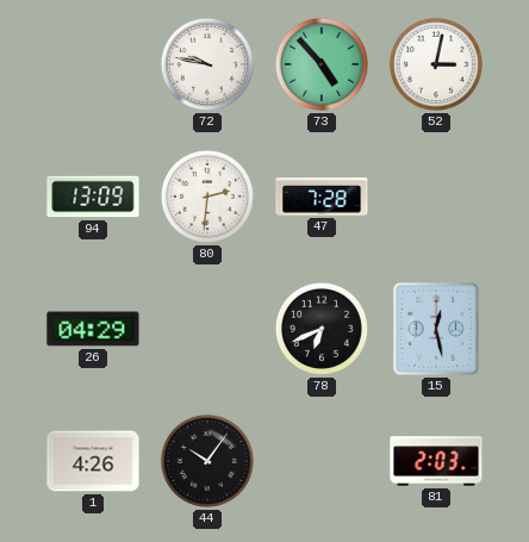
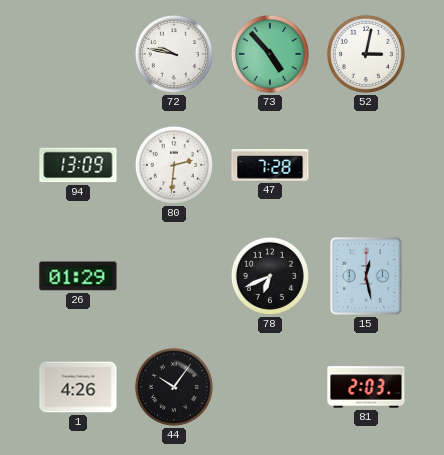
26: 04:29 -> 01:29 (78, 276)
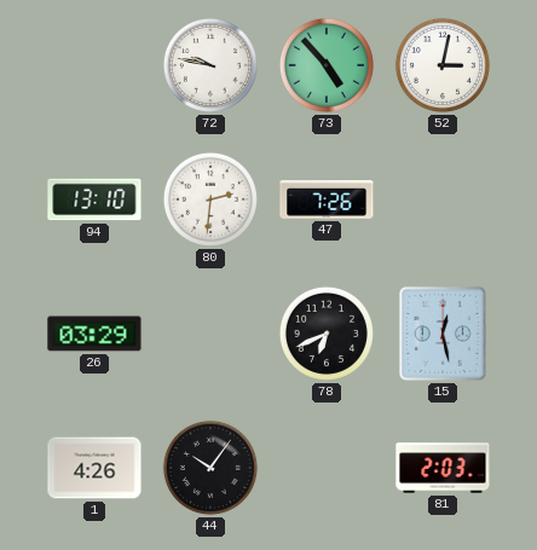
94: 13:09 -> 13:10 (94, 199)
47: 7:28 -> 7:26 (327, 201)
26: 01:29 -> 03:29 (94, 334)
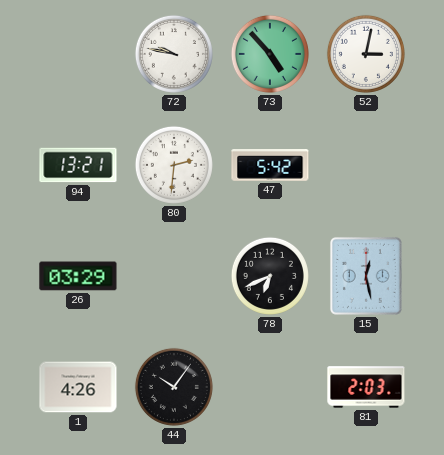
94: 13:10 -> 13:21 (78, 165)
47: 7:26 -> 5:42 (270, 166)
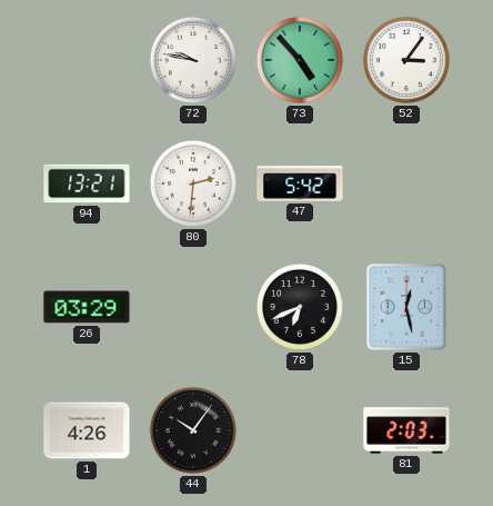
52: 3:02 -> 3:06 (406, 60)
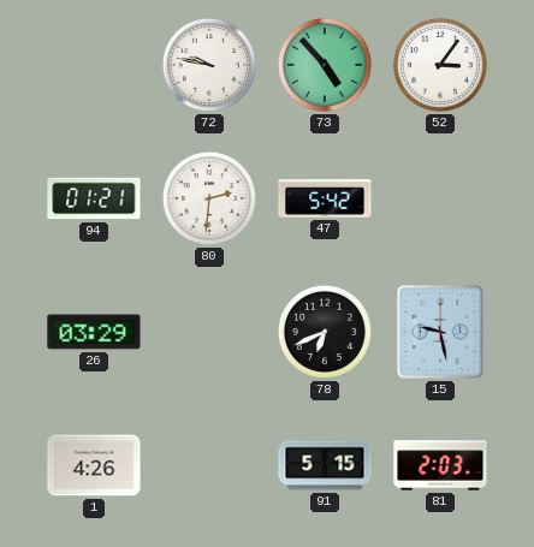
94: 13:21 -> 01:21 (94, 198)
15: 12:28 -> 9:28 (440, 332)
44: 10:06 -> none (193, 430)
91: none -> 5:15 (325, 465)
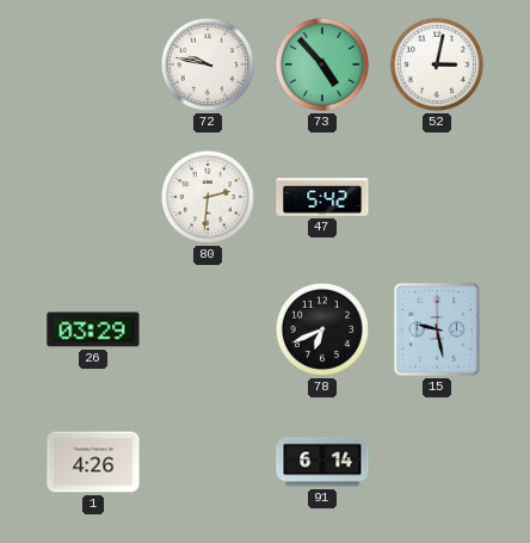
52: 3:06 -> 3:02 (437, 64)
94: 01:21 -> none (94, 198)
91: 5:15 -> 6:14 (322, 462)
81: 2:03 -> none (440, 465)
